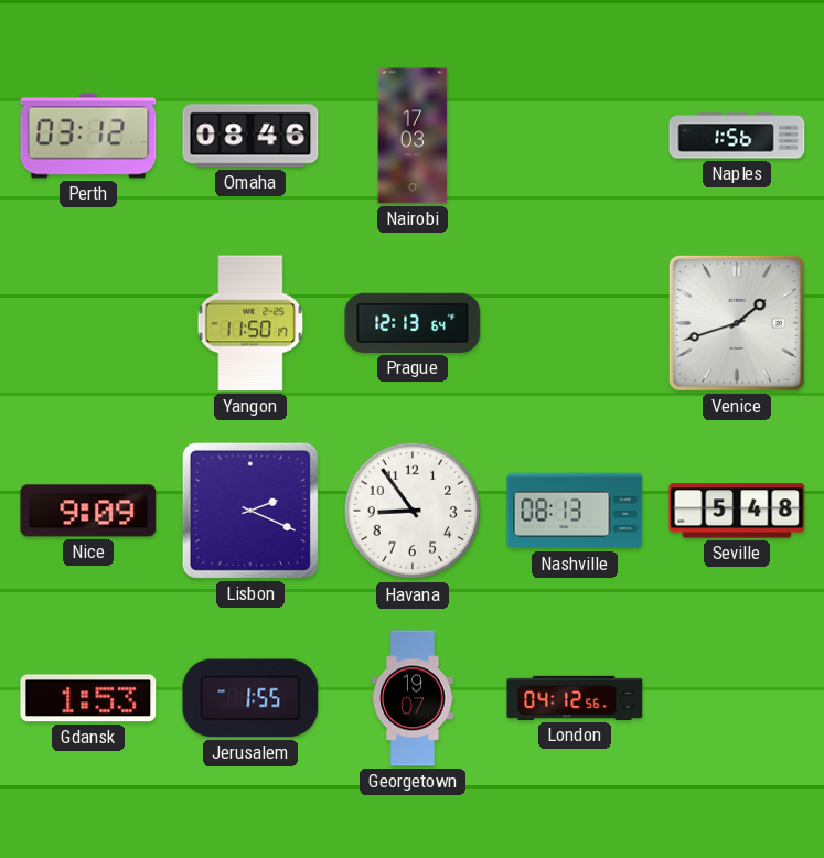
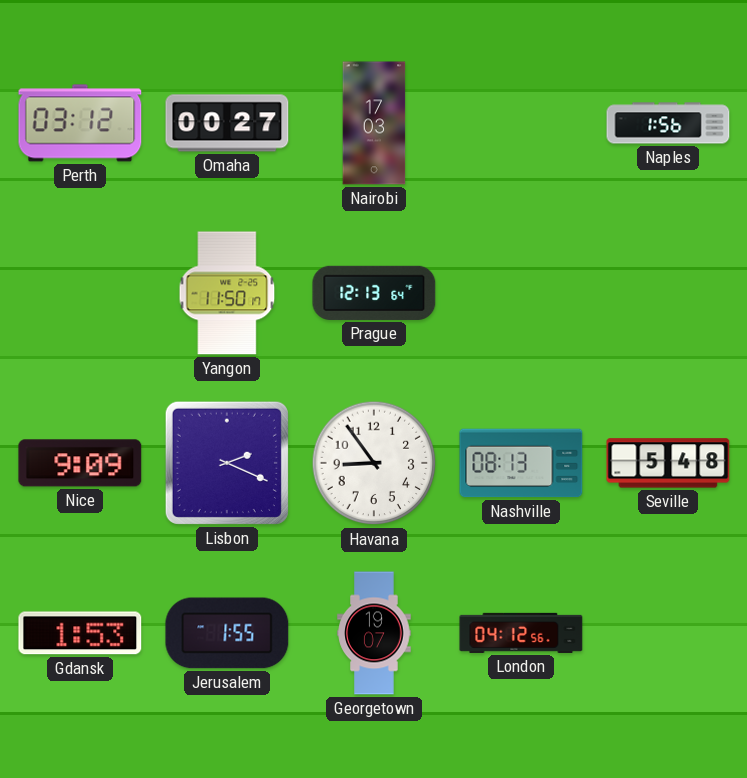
Omaha: 08:46 -> 00:27 (227, 123)
Venice: 1:42 -> none (737, 323)
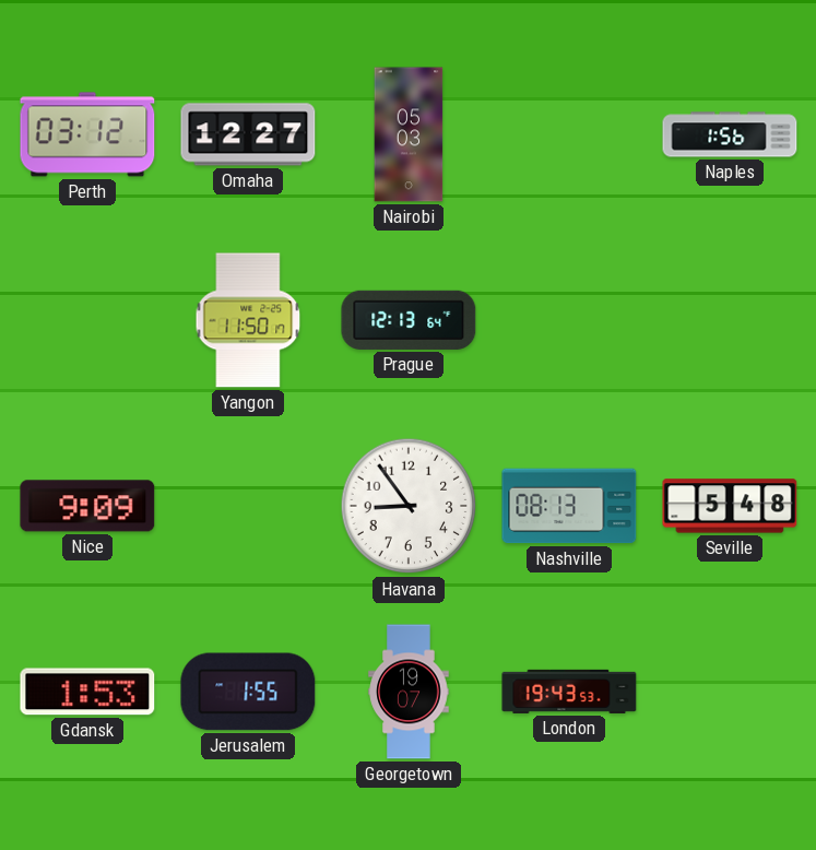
Omaha: 00:27 -> 12:27 (248, 134)
Nairobi: 17:03 -> 05:03 (409, 134)
Lisbon: 2:19 -> none (227, 463)
London: 04:12 -> 19:43 (569, 692)
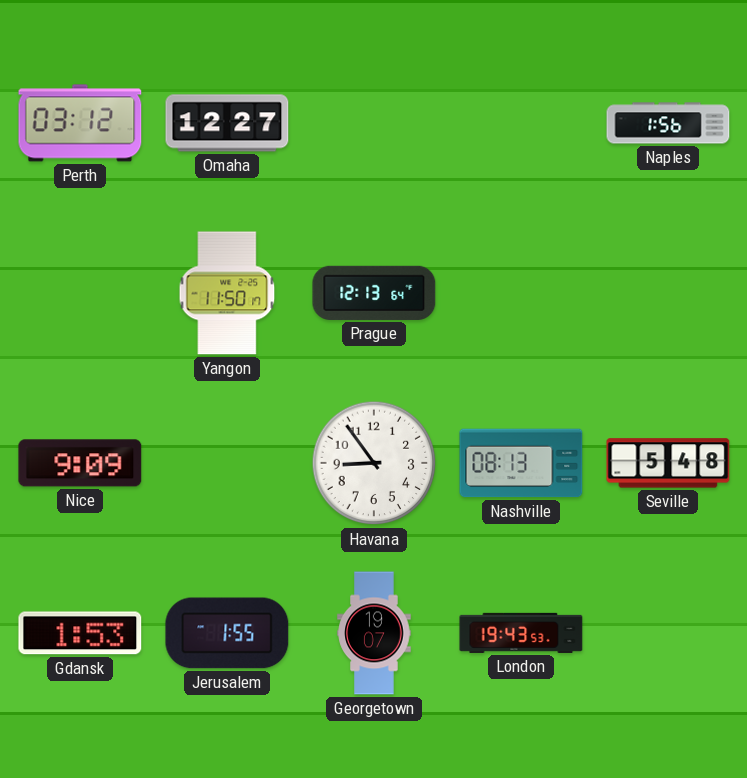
Nairobi: 05:03 -> none (409, 134)
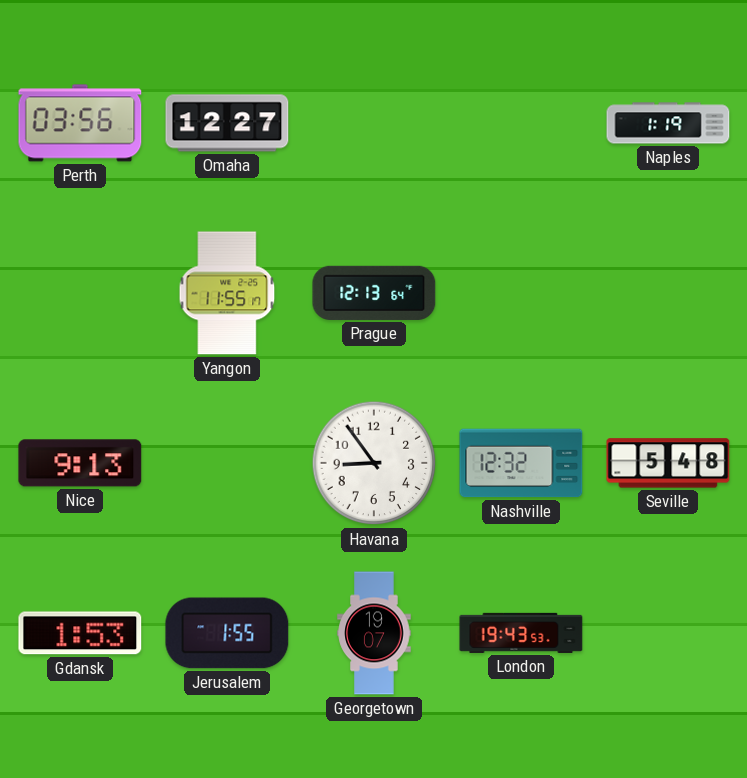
Perth: 03:12 -> 03:56 (80, 123)
Naples: 1:56 -> 1:19 (668, 123)
Yangon: 11:50 -> 11:55 (227, 293)
Nice: 9:09 -> 9:13 (80, 463)
Nashville: 08:13 -> 12:32 (521, 463)
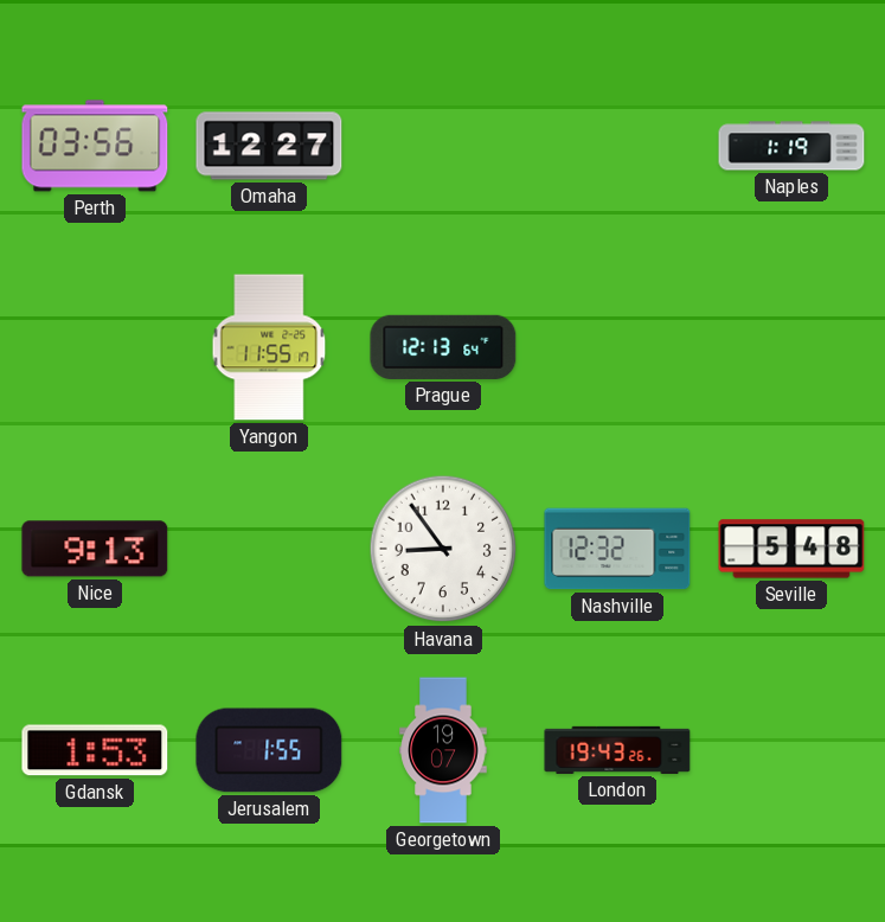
London: 19:43:53 -> 19:43:26 (617, 750)
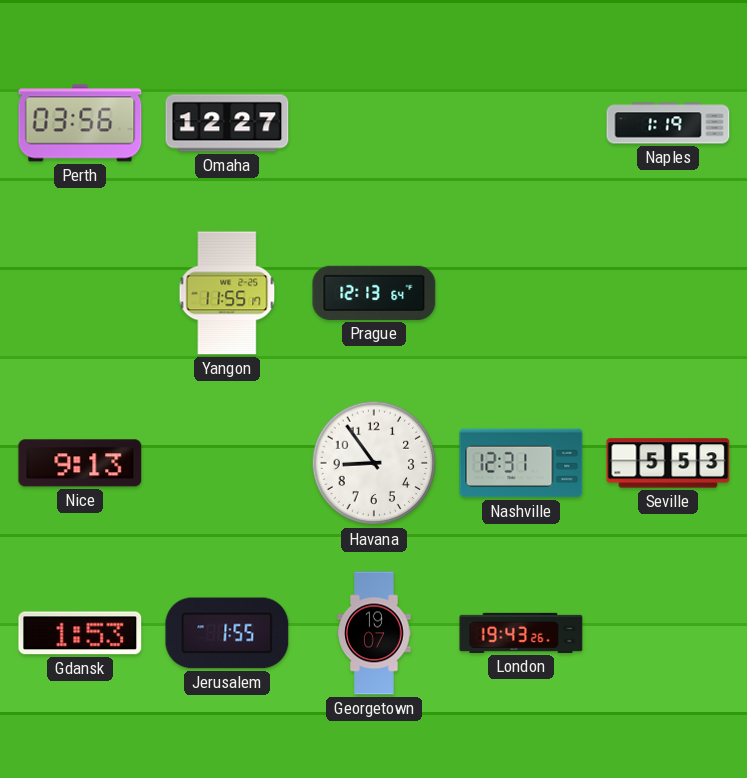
Nashville: 12:32 -> 12:31 (521, 463)
Seville: 5:48 -> 5:53 (668, 463)
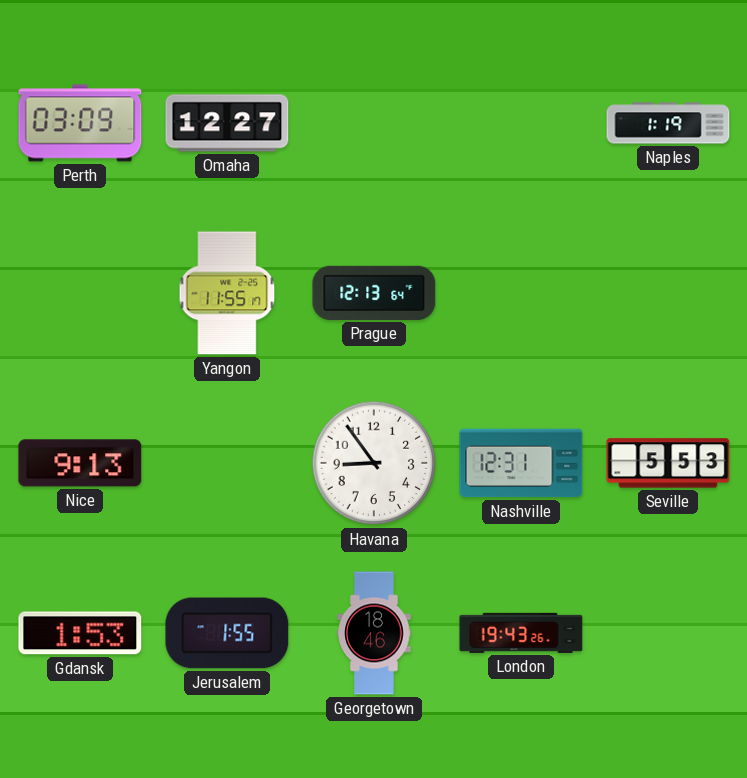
Perth: 03:56 -> 03:09 (80, 123)
Georgetown: 19:07 -> 18:46 (374, 633)
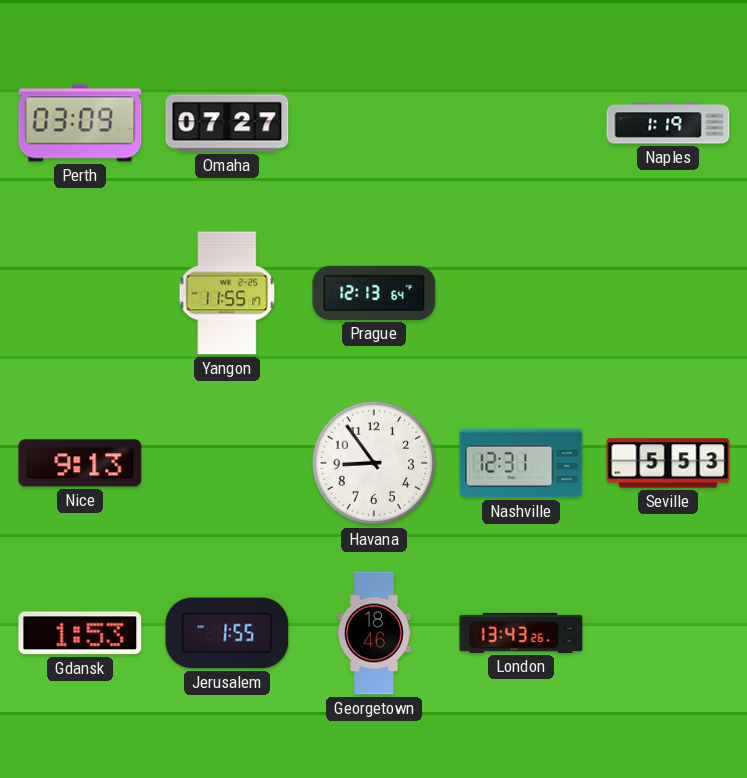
Omaha: 12:27 -> 07:27 (227, 123)
London: 19:43 -> 13:43 (521, 633)
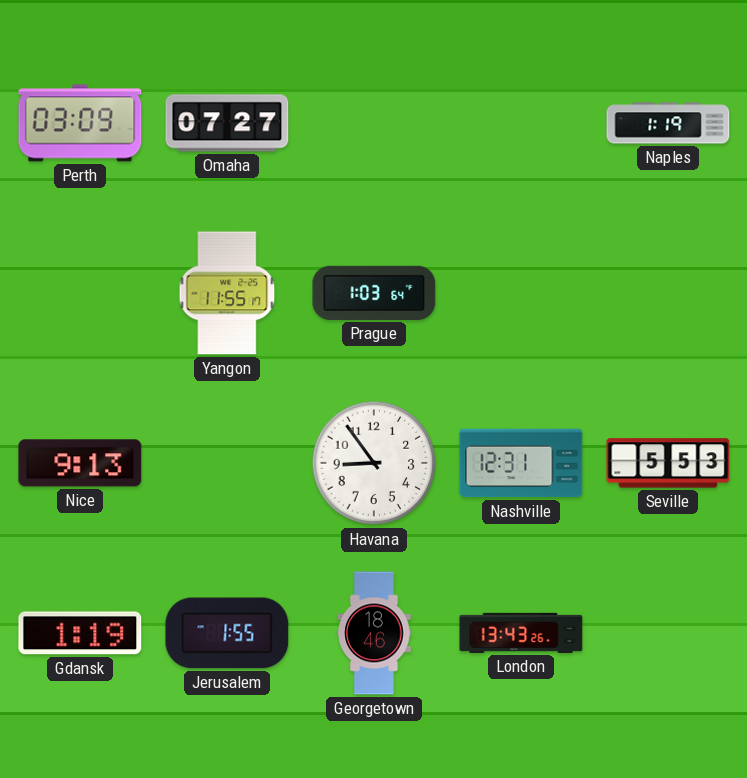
Prague: 12:13 -> 1:03 (374, 293)
Gdansk: 1:53 -> 1:19 (80, 633)
